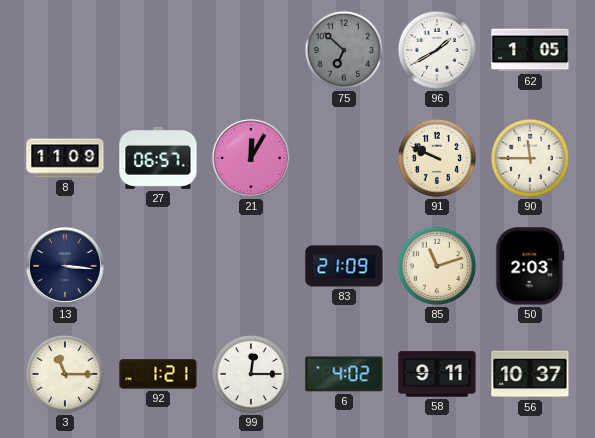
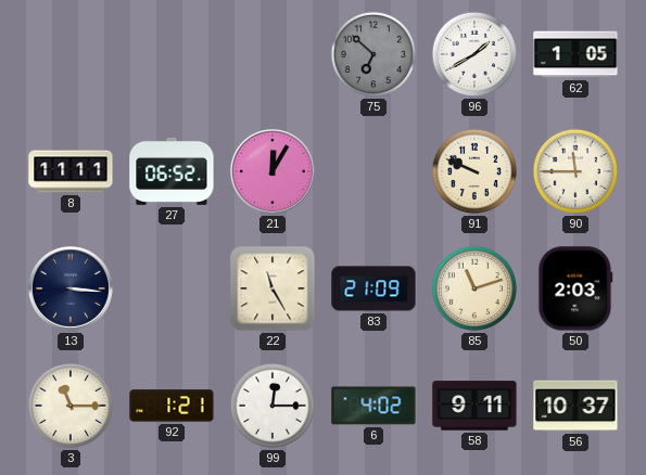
8: 11:09 -> 11:11 (71, 171)
27: 06:57 -> 06:52 (172, 171)
22: none -> 11:25 (273, 288)
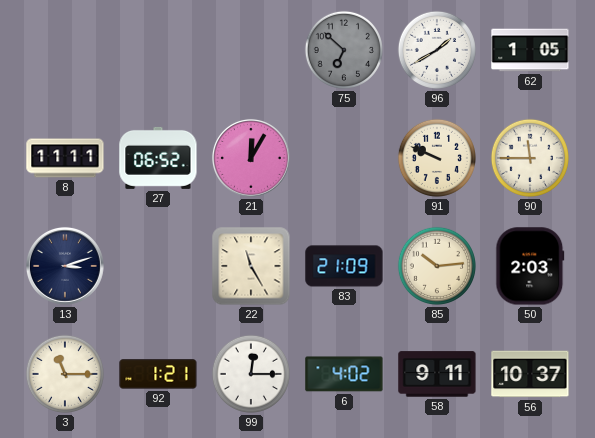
13: 3:16 -> 3:12 (65, 266)
85: 11:12 -> 10:14 (437, 266)
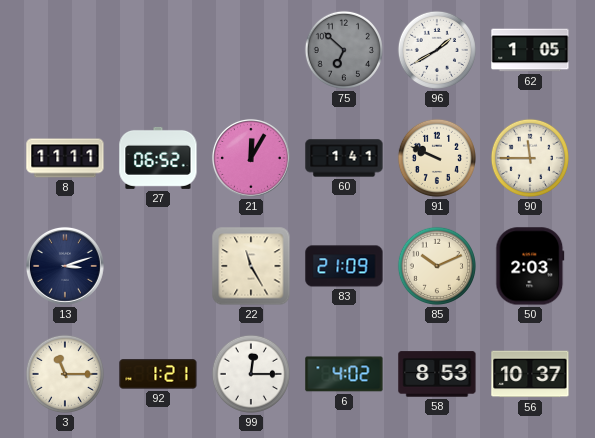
60: none -> 1:41 (344, 158)
85: 10:14 -> 10:11 (437, 266)
58: 9:11 -> 8:53 (437, 374)
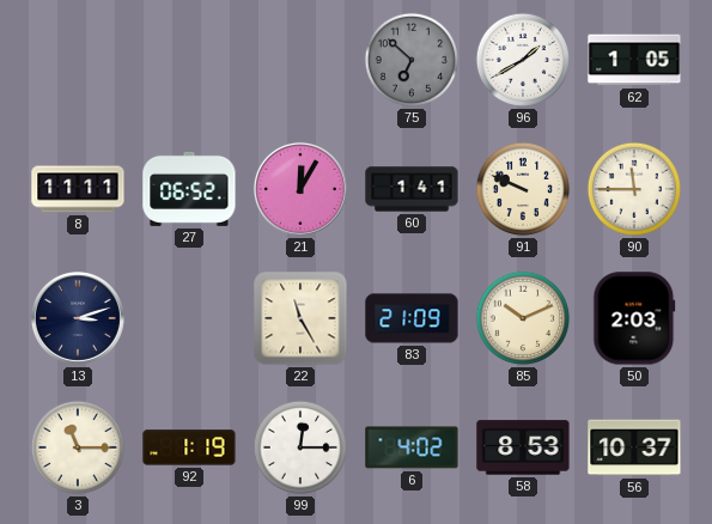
92: 1:21 -> 1:19 (189, 447)
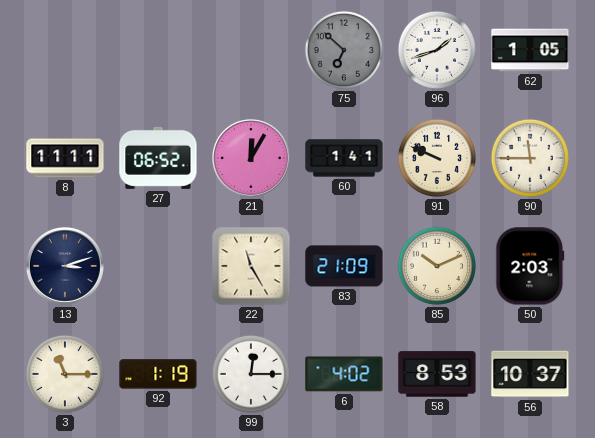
96: 1:40 -> 1:42 (437, 50)
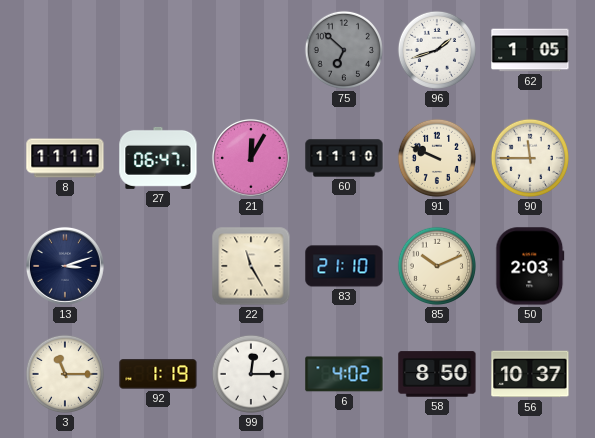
27: 06:52 -> 06:47 (158, 158)
60: 1:41 -> 11:10 (344, 158)
83: 21:09 -> 21:10 (344, 266)
58: 8:53 -> 8:50 (437, 374)
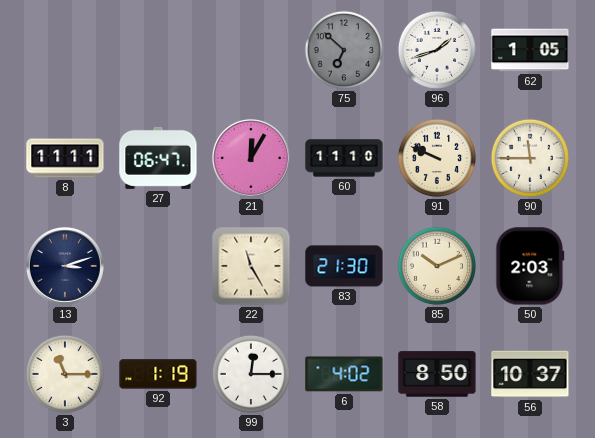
83: 21:10 -> 21:30 (344, 266)
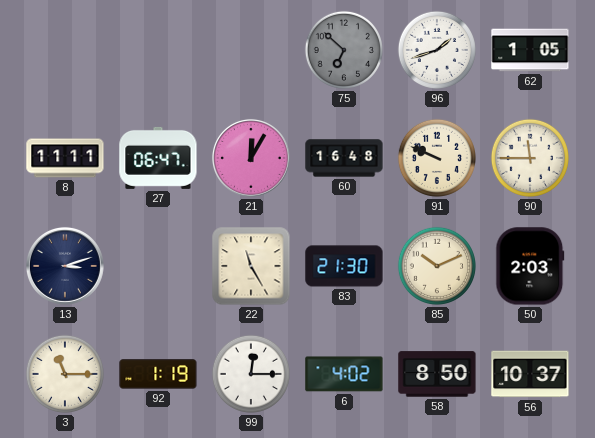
60: 11:10 -> 16:48 (344, 158)
